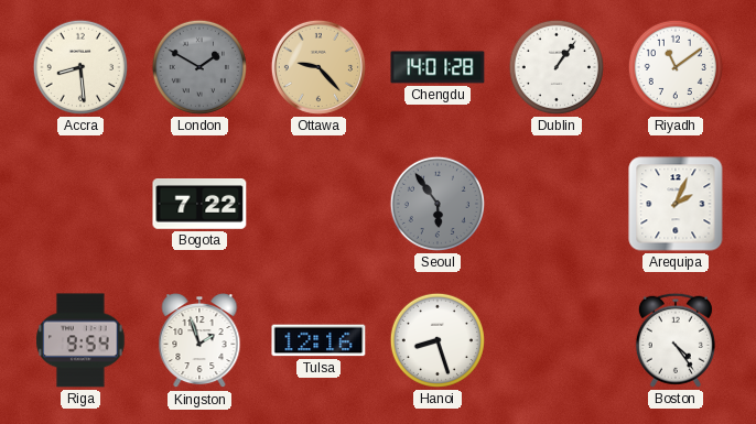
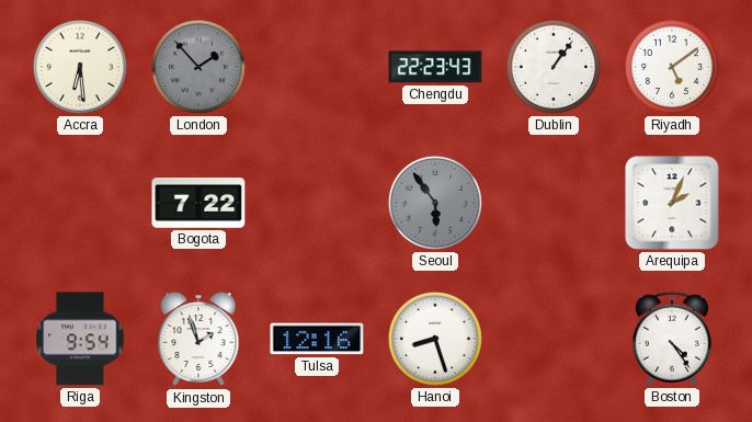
Accra: 8:29 -> 6:29 (80, 67)
London: 1:50 -> 1:53 (198, 67)
Ottawa: 9:23 -> none (318, 67)
Chengdu: 14:01 -> 22:23 (435, 67)
Riyadh: 11:09 -> 5:09 (672, 67)
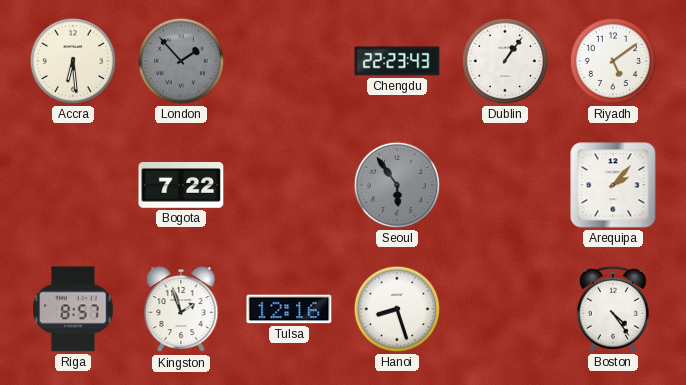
Arequipa: 2:04 -> 2:07 (613, 185)
Riga: 9:54 -> 8:57 (73, 309)
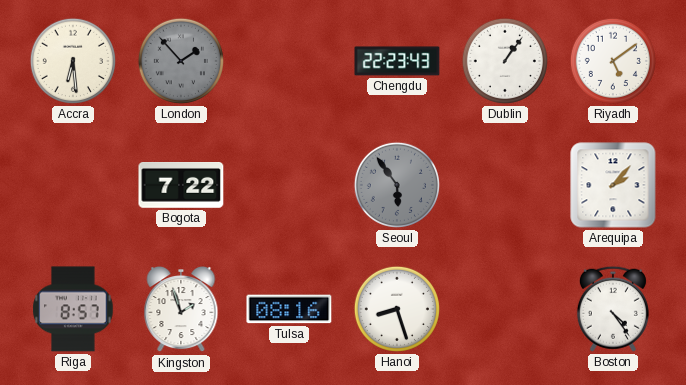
Tulsa: 12:16 -> 08:16 (289, 309)
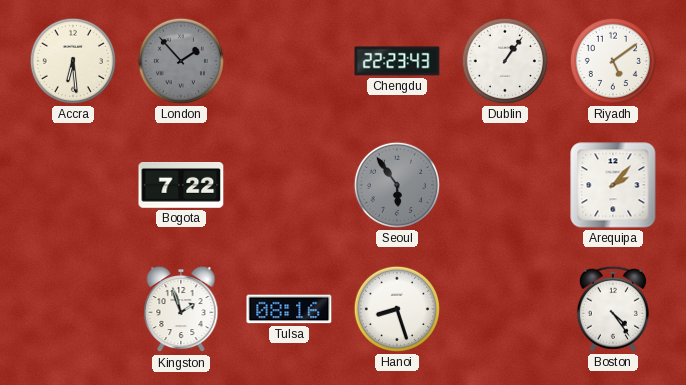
Riga: 8:57 -> none (73, 309)
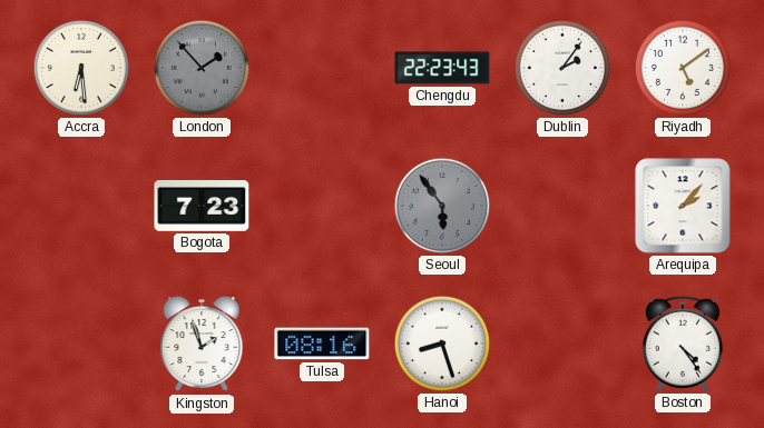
Dublin: 1:06 -> 2:06 (562, 68)
Bogota: 7:22 -> 7:23 (202, 207)
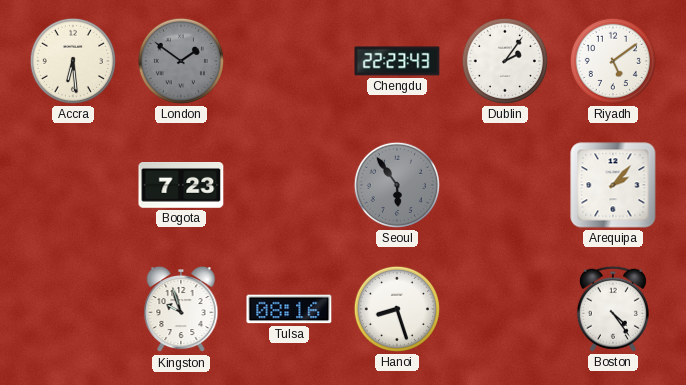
London: 1:53 -> 1:51 (181, 61)
Kingston: 1:57 -> 9:57 (181, 310)
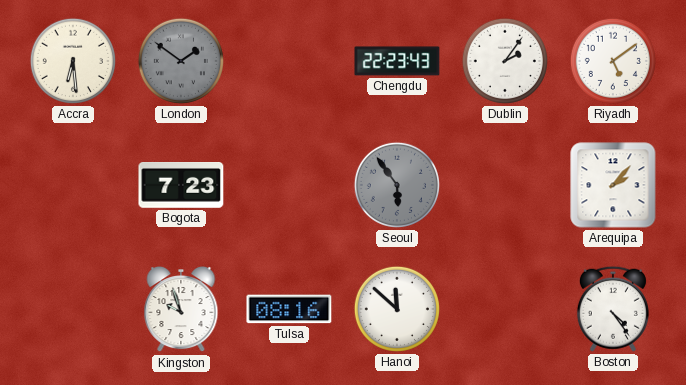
Hanoi: 8:27 -> 11:52 (397, 309)
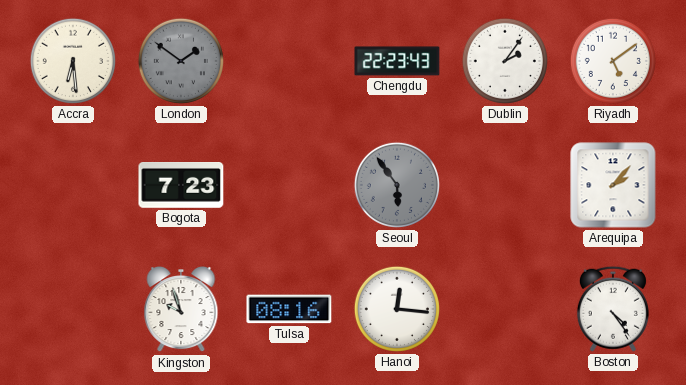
Hanoi: 11:52 -> 12:16 (397, 309)
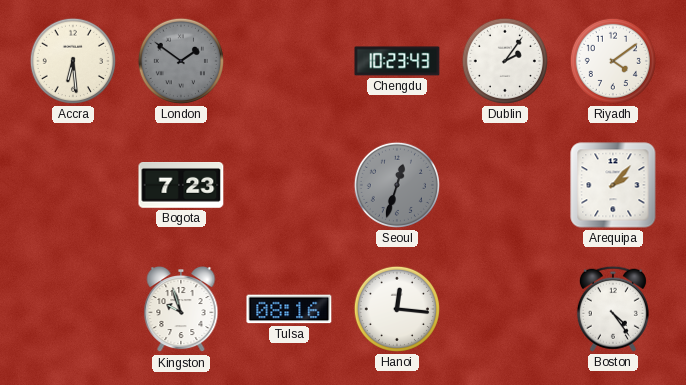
Chengdu: 22:23 -> 10:23 (397, 61)
Riyadh: 5:09 -> 4:09 (613, 61)
Seoul: 5:54 -> 12:33 (397, 185)
